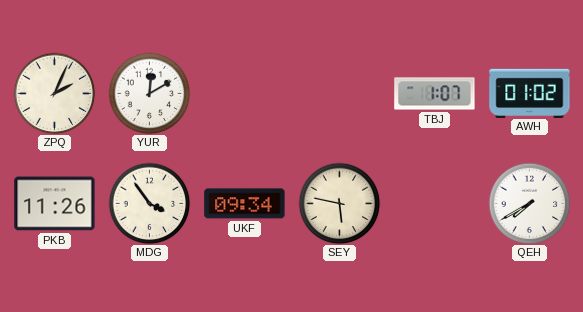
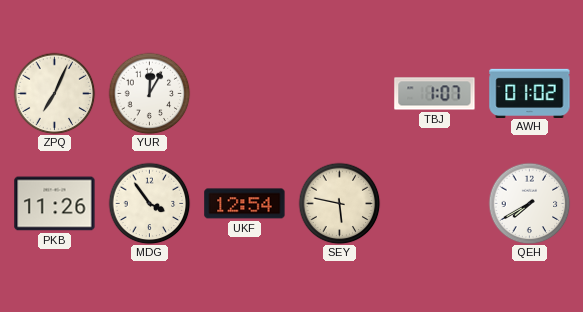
ZPQ: 2:04 -> 7:04 (54, 93)
YUR: 12:10 -> 12:05 (149, 93)
UKF: 09:34 -> 12:54 (245, 204)
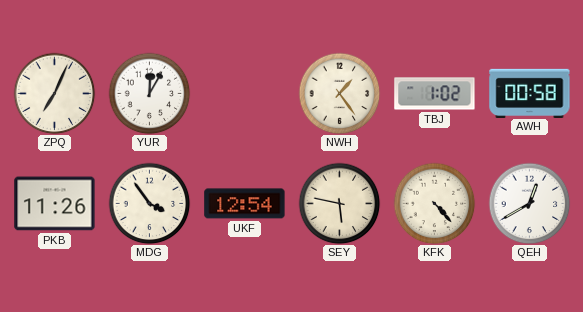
NWH: none -> 1:24 (339, 93)
TBJ: 1:07 -> 1:02 (435, 94)
AWH: 01:02 -> 00:58 (530, 93)
KFK: none -> 4:23 (434, 203)
QEH: 7:40 -> 12:40 (529, 203)
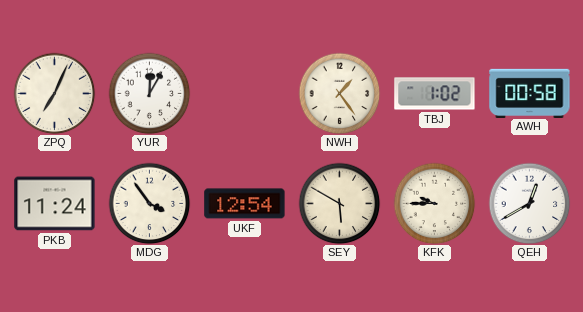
PKB: 11:26 -> 11:24 (55, 204)
SEY: 5:47 -> 5:50 (339, 203)
KFK: 4:23 -> 9:45 (434, 203)
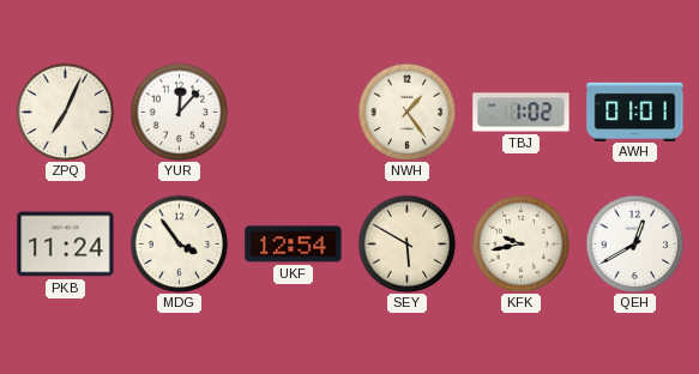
YUR: 12:05 -> 12:07 (179, 111)
AWH: 00:58 -> 01:01 (635, 111)
KFK: 9:45 -> 9:43 (520, 243)
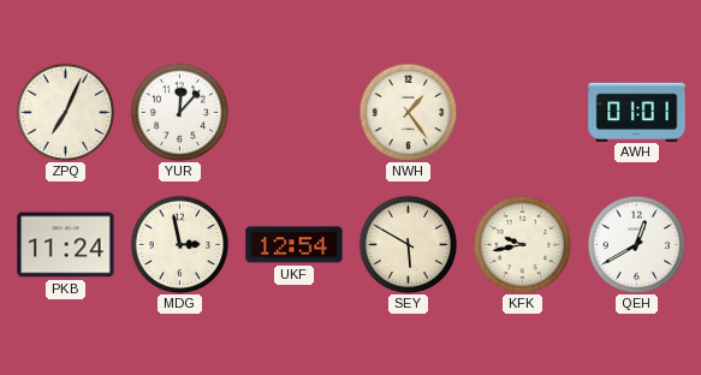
TBJ: 1:02 -> none (522, 113)
MDG: 3:54 -> 2:58 (179, 244)
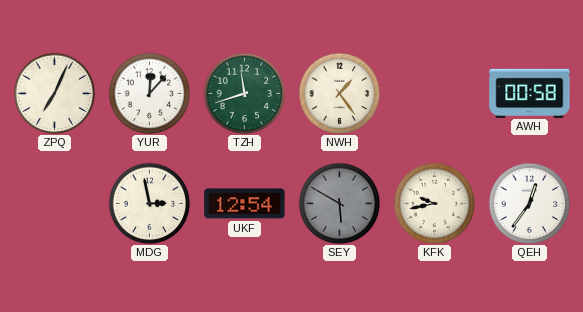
TZH: none -> 11:42 (244, 93)
AWH: 01:01 -> 00:58 (530, 93)
PKB: 11:24 -> none (66, 245)
SEY dial: cream -> grey (339, 203)
QEH: 12:40 -> 12:36 (529, 203)
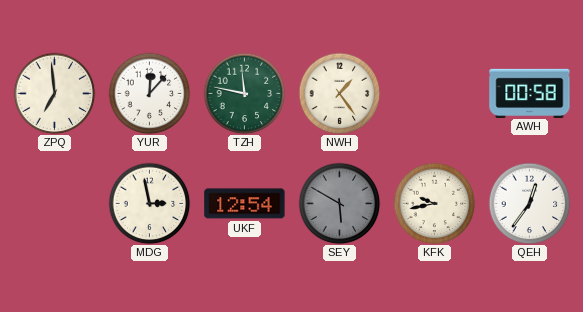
ZPQ: 7:04 -> 6:59 (54, 93)
TZH: 11:42 -> 11:47 (244, 93)
